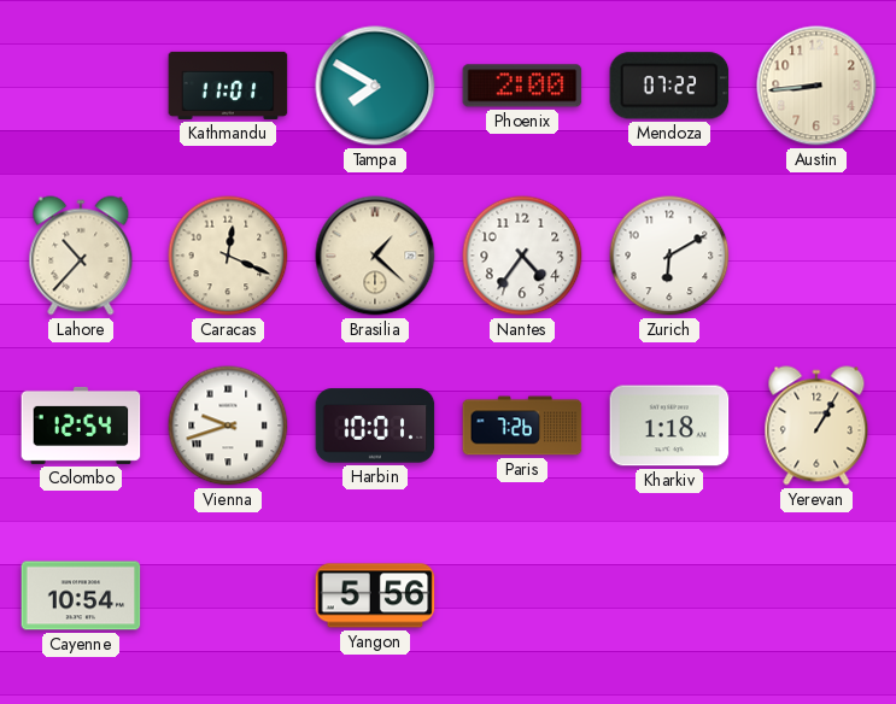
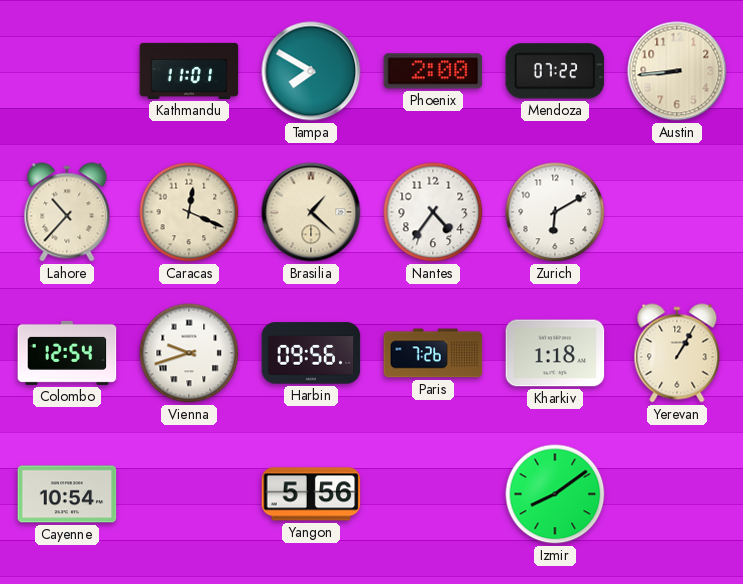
Harbin: 10:01 -> 09:56 (311, 353)
Izmir: none -> 8:09 (555, 494)
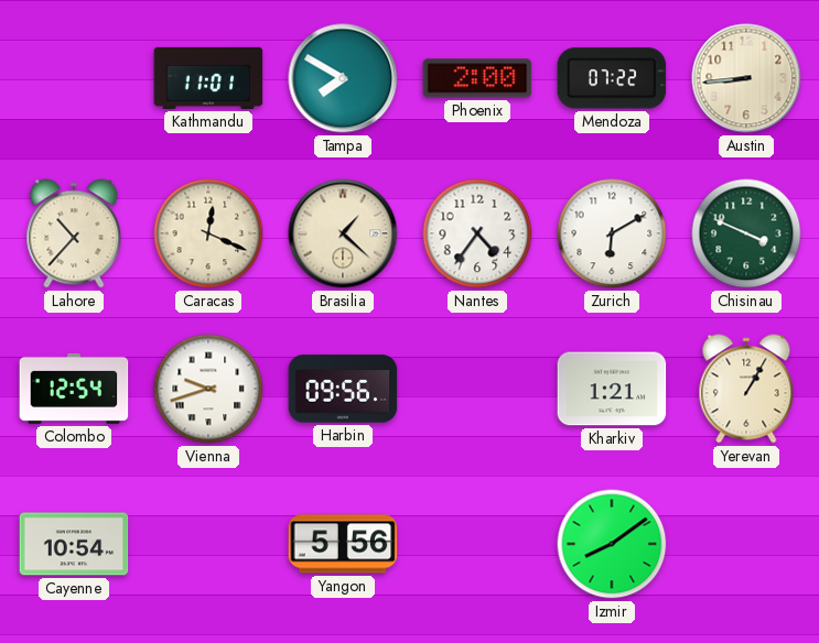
Chisinau: none -> 3:49 (746, 233)
Paris: 7:26 -> none (433, 353)
Kharkiv: 1:18 -> 1:21 (612, 389)
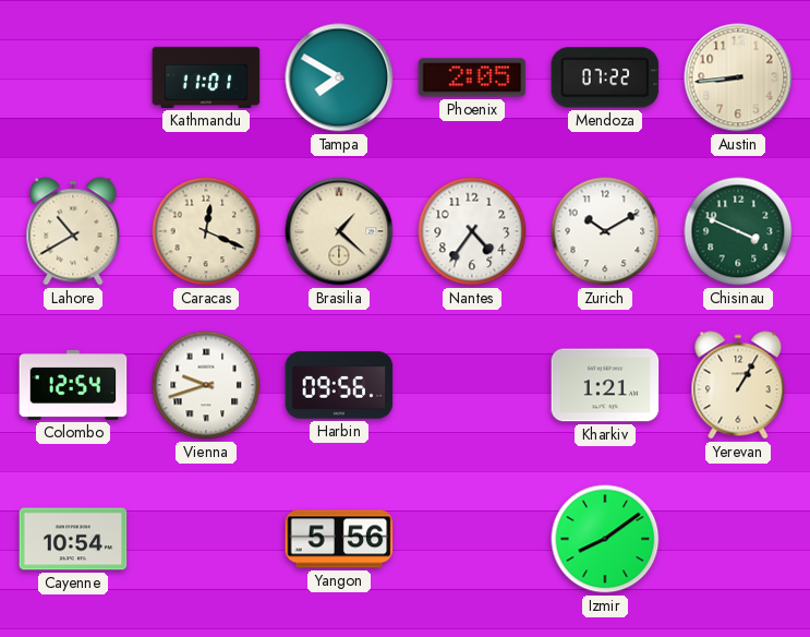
Phoenix: 2:00 -> 2:05 (472, 77)
Lahore: 10:37 -> 10:40 (73, 231)
Zurich: 6:10 -> 10:10 (605, 231)
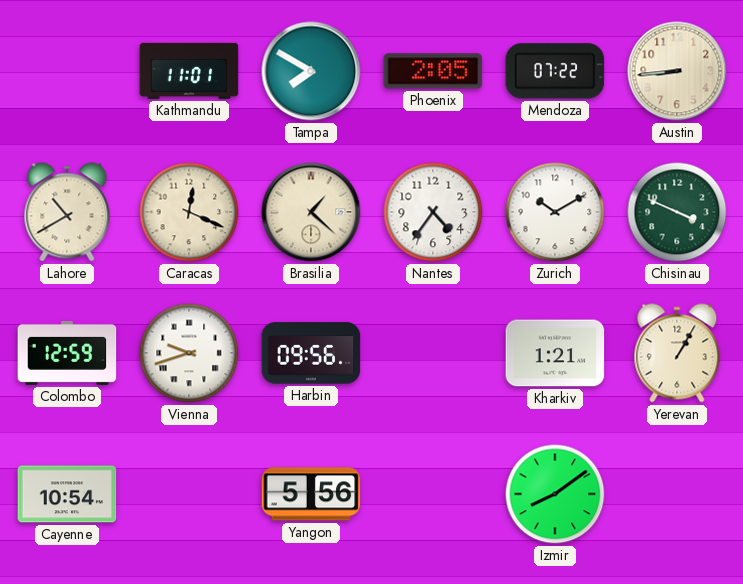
Colombo: 12:54 -> 12:59 (67, 353)
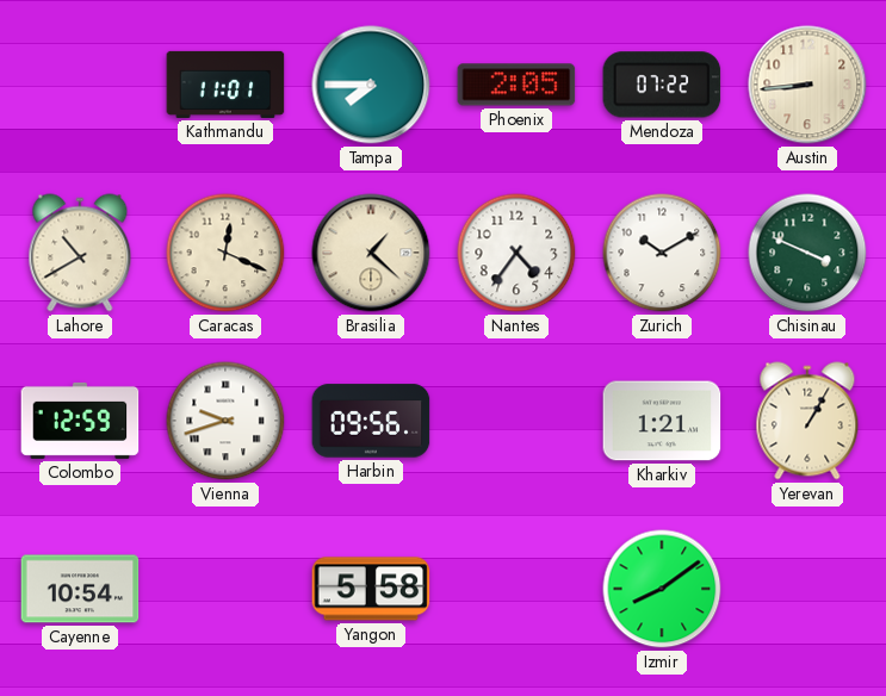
Tampa: 7:50 -> 7:45 (371, 85)
Yangon: 5:56 -> 5:58 (371, 589)
